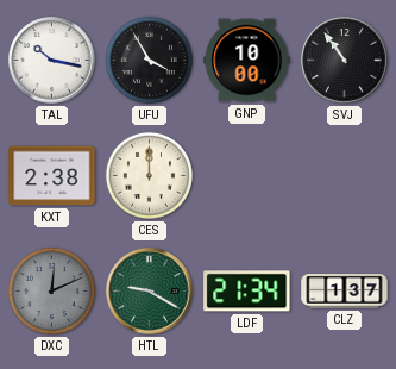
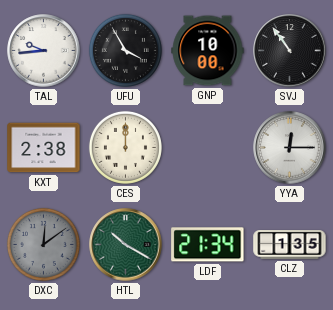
TAL: 10:17 -> 9:44 (44, 51)
YYA: none -> 12:15 (290, 148)
DXC: 12:11 -> 12:09 (43, 244)
HTL: 9:20 -> 10:20 (126, 245)
CLZ: 1:37 -> 1:35 (290, 245)
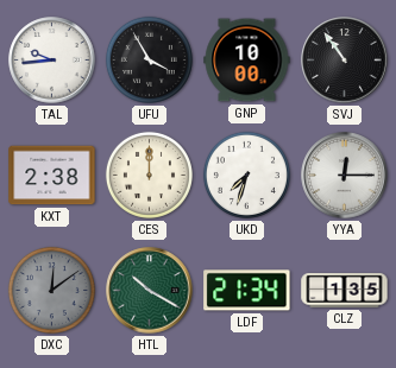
UKD: none -> 7:33 (246, 175)
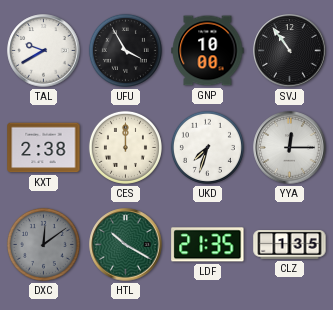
TAL: 9:44 -> 9:40 (44, 51)
LDF: 21:34 -> 21:35 (208, 245)
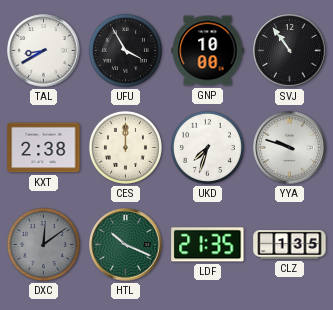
TAL: 9:40 -> 8:40 (44, 51)
YYA: 12:15 -> 9:48 (290, 148)
HTL: 10:20 -> 10:19 (126, 245)
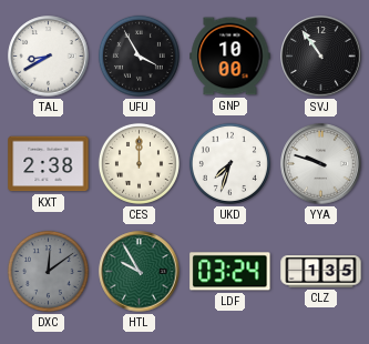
HTL: 10:19 -> 9:55 (140, 272)
LDF: 21:35 -> 03:24 (230, 272)
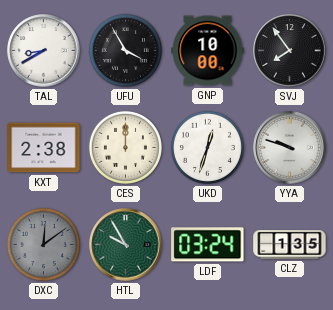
SVJ: 10:54 -> 7:54 (290, 51)
UKD: 7:33 -> 12:33 (207, 147)
